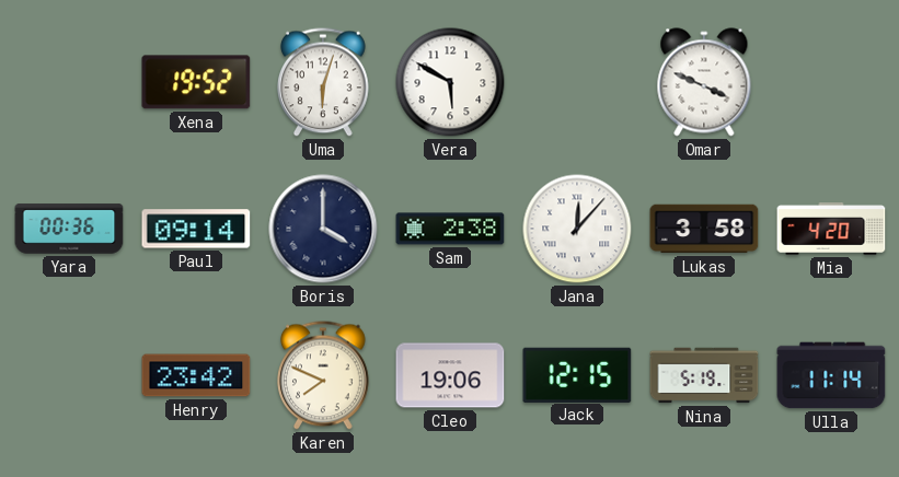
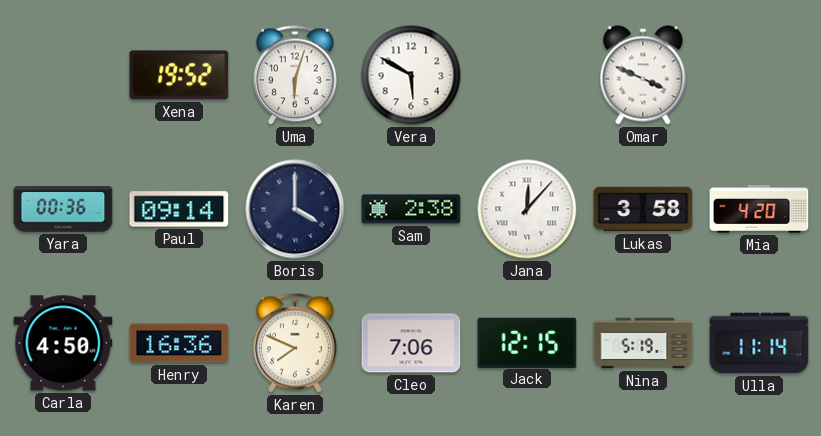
Carla: none -> 4:50 (63, 343)
Henry: 23:42 -> 16:36 (179, 343)
Cleo: 19:06 -> 7:06 (411, 343)
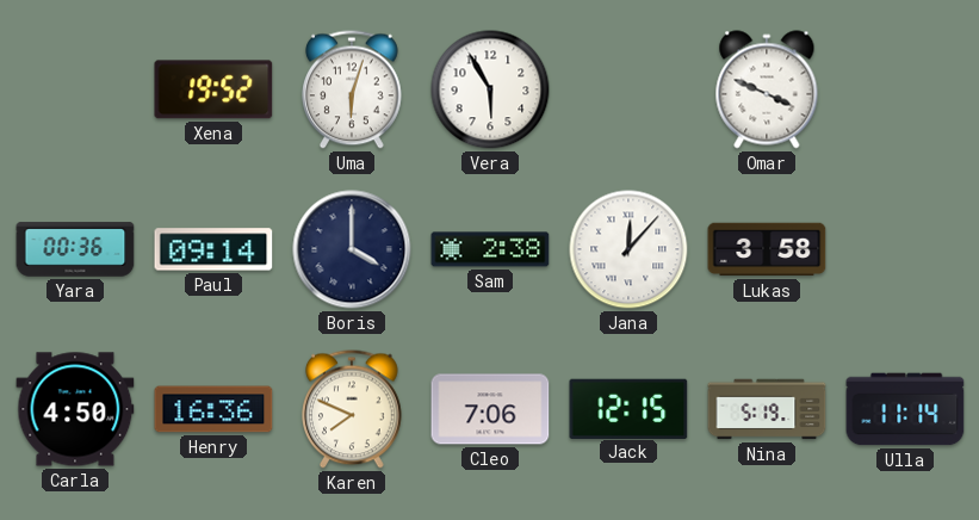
Vera: 5:50 -> 5:55 (490, 89)
Mia: 4:20 -> none (759, 209)
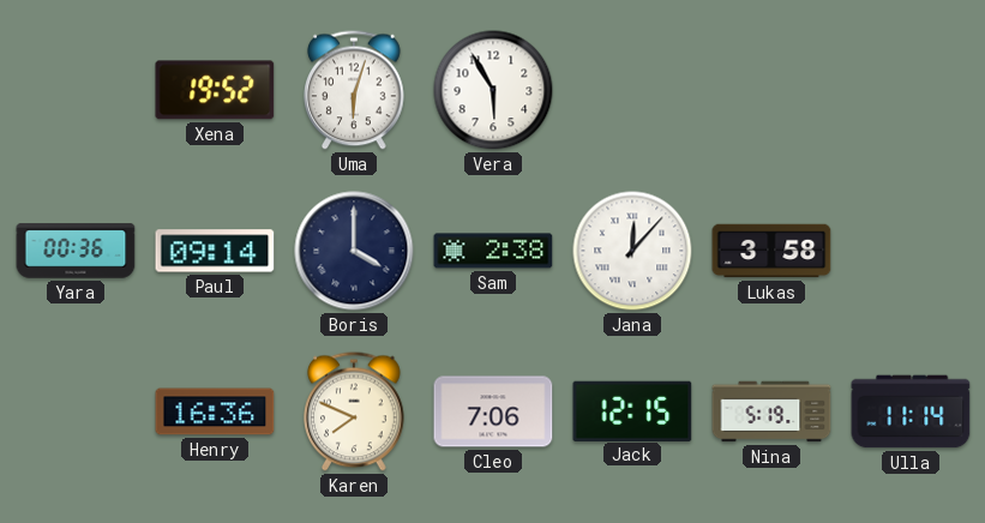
Omar: 3:49 -> none (767, 89)
Carla: 4:50 -> none (75, 409)
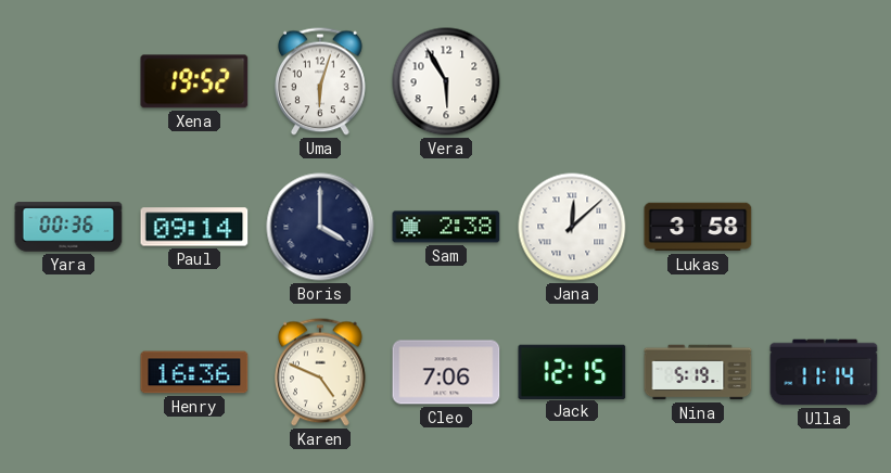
Jana: 12:07 -> 12:08 (572, 227)
Karen: 7:49 -> 4:49 (321, 372)
